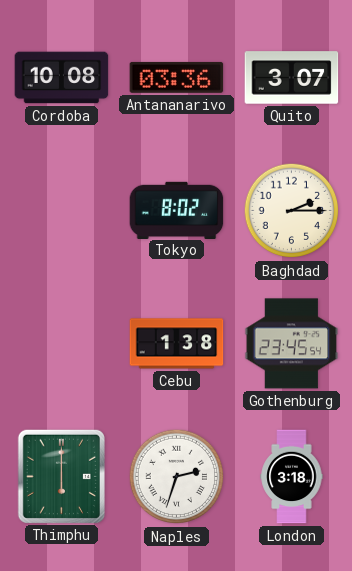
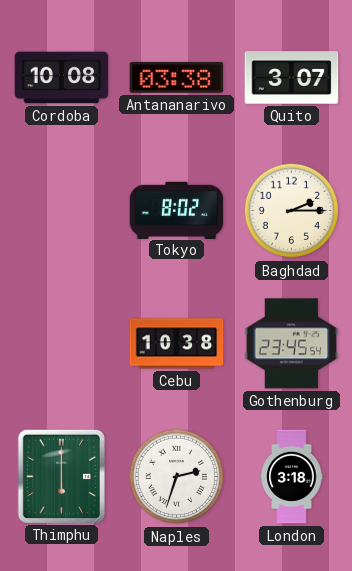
Antananarivo: 03:36 -> 03:38 (177, 77)
Cebu: 1:38 -> 10:38 (177, 344)
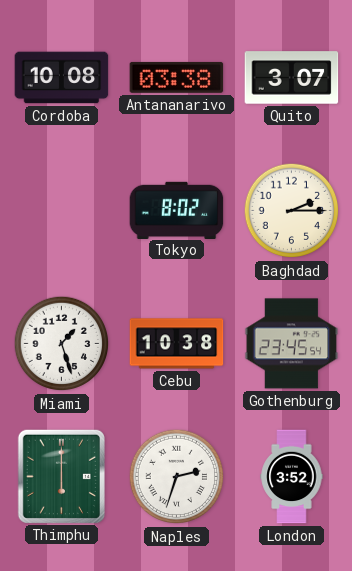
Miami: none -> 1:27 (62, 344)
London: 3:18 -> 3:52 (292, 477)
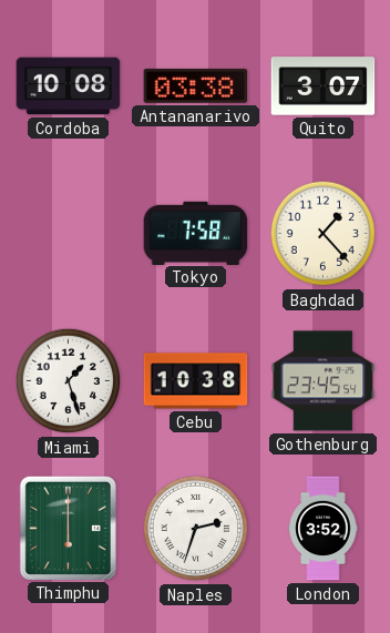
Tokyo: 8:02 -> 7:58 (196, 233)
Baghdad: 2:15 -> 1:23 (324, 234)
